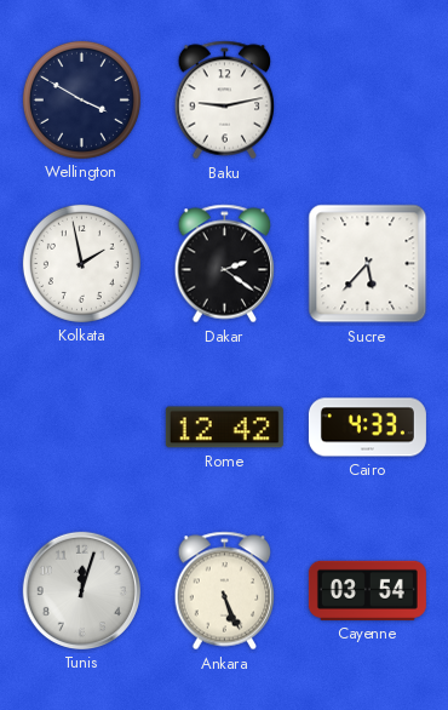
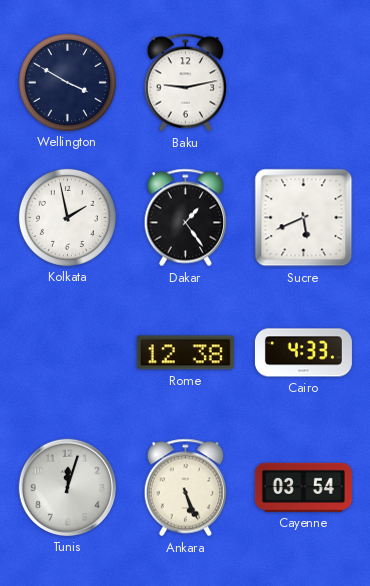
Dakar: 2:21 -> 1:24 (186, 218)
Sucre: 5:37 -> 5:41 (304, 218)
Rome: 12:42 -> 12:38 (185, 353)
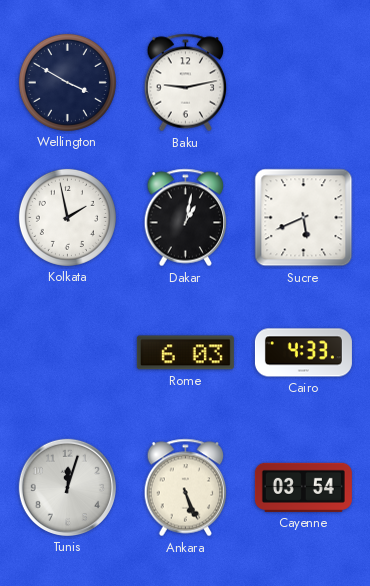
Dakar: 1:24 -> 1:02 (186, 218)
Rome: 12:38 -> 6:03 (185, 353)
